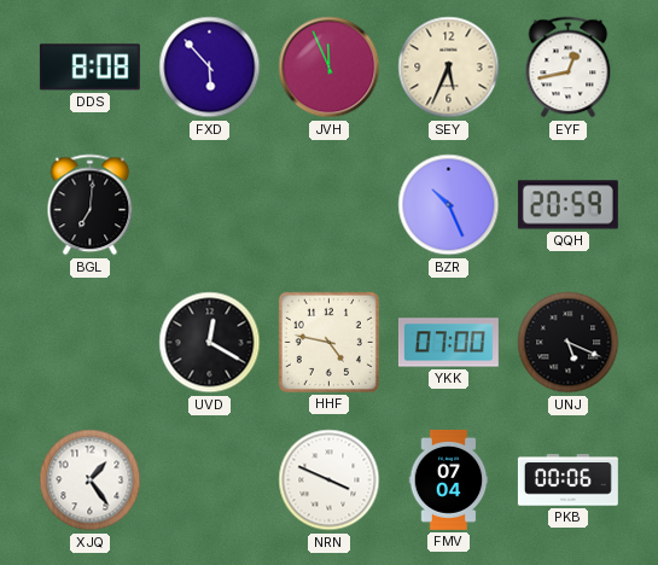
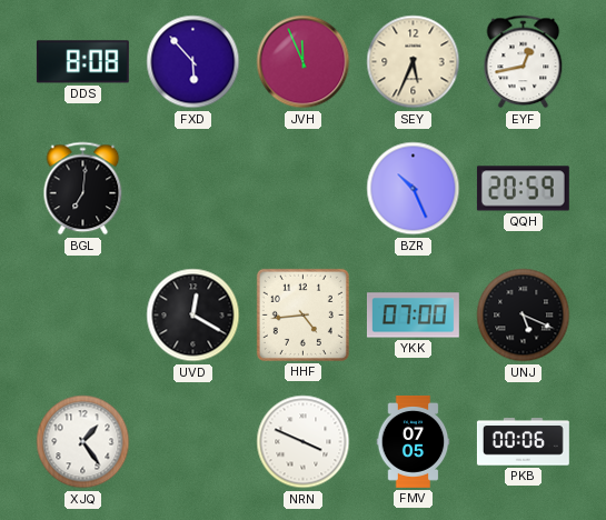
HHF: 4:47 -> 4:44 (302, 314)
FMV: 07:04 -> 07:05 (414, 441)
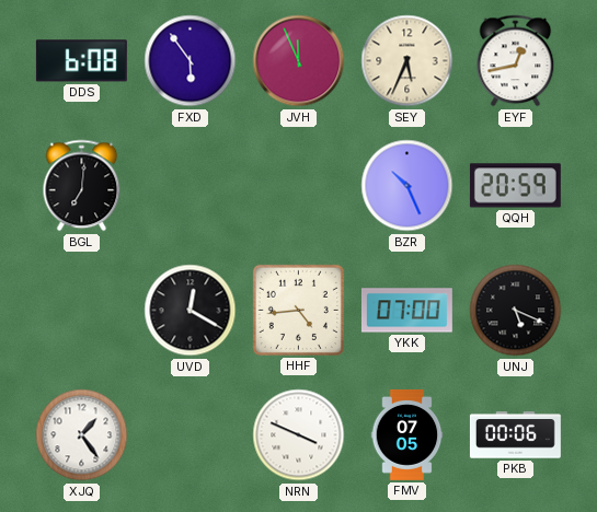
DDS: 8:08 -> 6:08 (81, 61)
FXD: 5:53 -> 5:54 (191, 61)
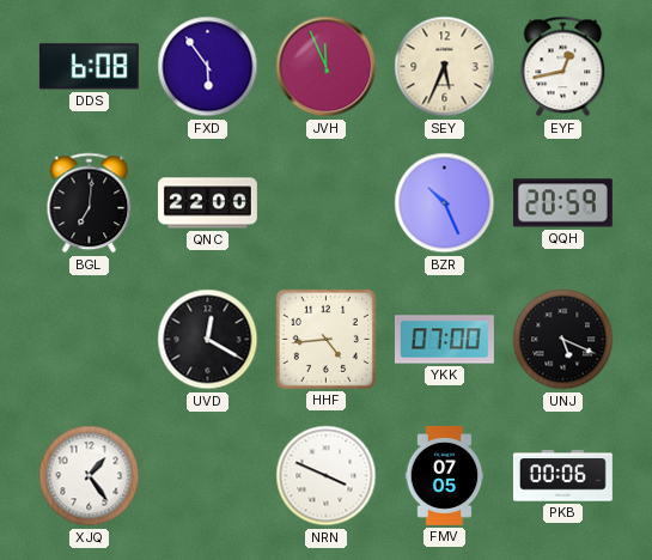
QNC: none -> 22:00 (208, 203)
